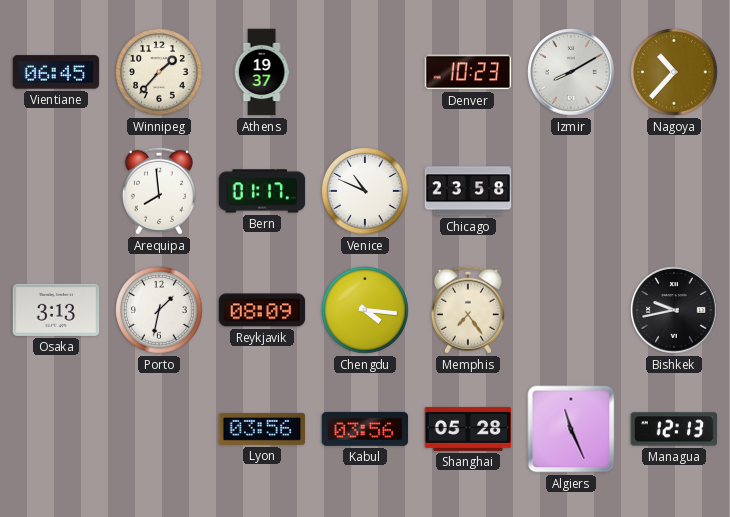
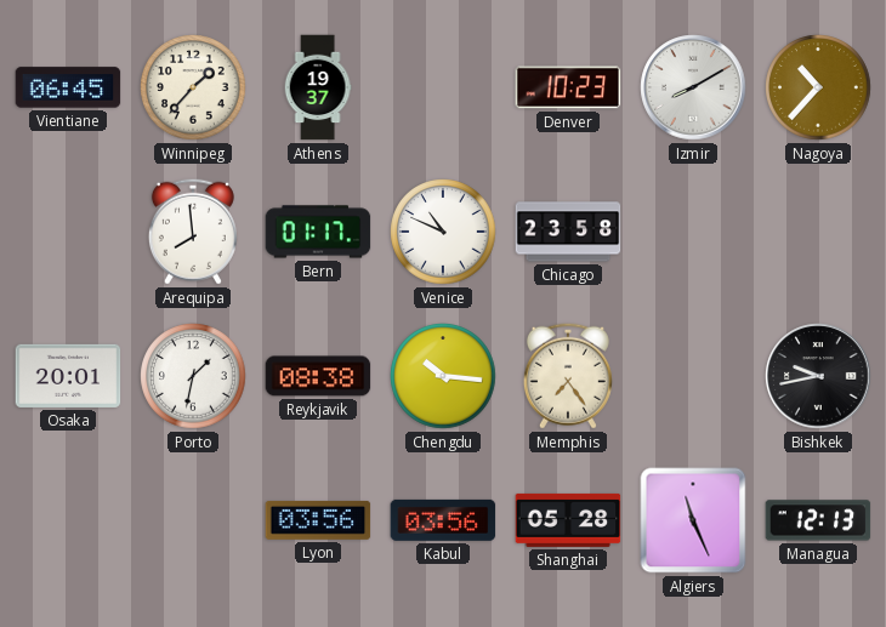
Osaka: 3:13 -> 20:01 (68, 376)
Reykjavik: 08:09 -> 08:38 (318, 376)
Chengdu: 4:16 -> 10:16 (443, 376)
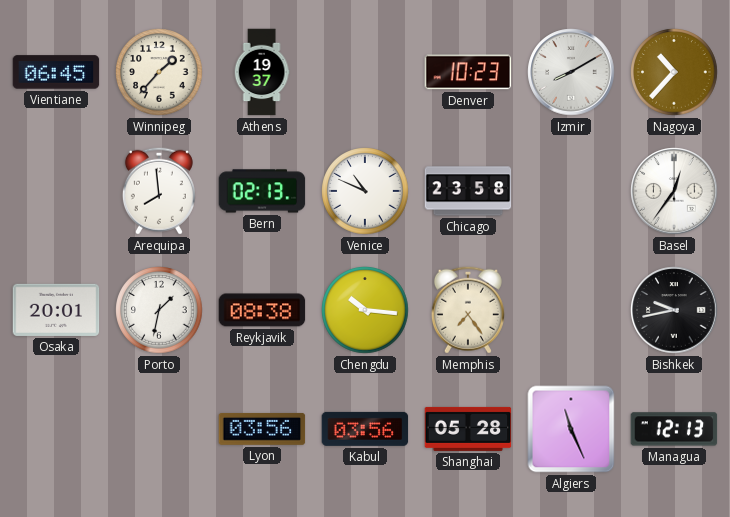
Bern: 01:17 -> 02:13 (262, 191)
Basel: none -> 12:36 (674, 191)
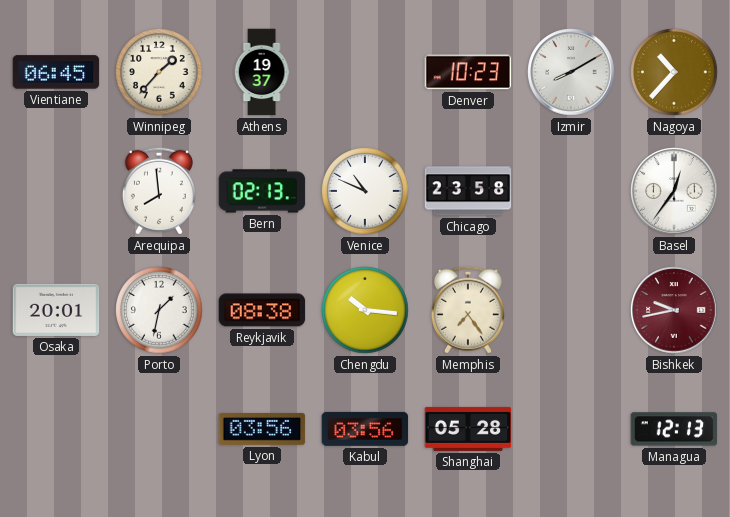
Bishkek dial: black -> burgundy (674, 310)
Algiers: 11:26 -> none (571, 429)
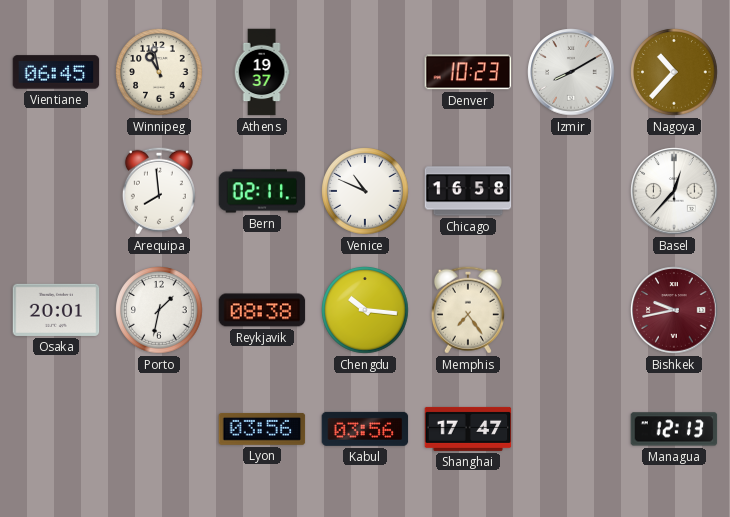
Winnipeg: 1:37 -> 10:58 (159, 72)
Bern: 02:13 -> 02:11 (262, 191)
Chicago: 23:58 -> 16:58 (468, 191)
Basel: 12:36 -> 12:37 (674, 191)
Shanghai: 05:28 -> 17:47 (468, 429)
